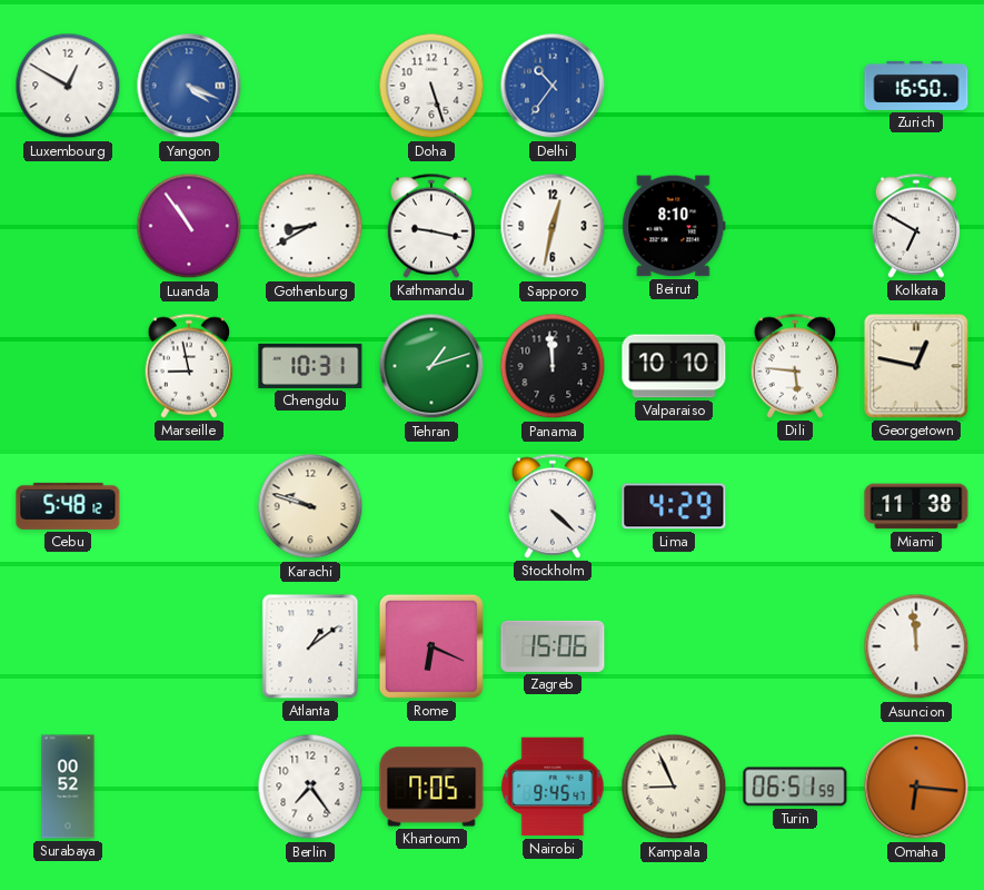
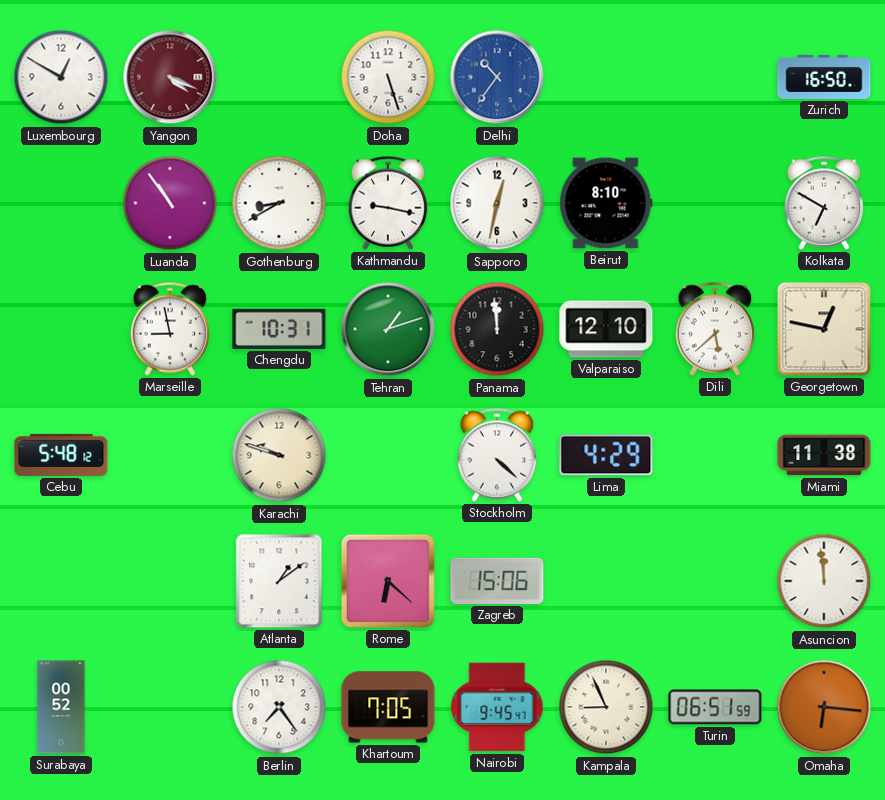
Yangon dial: blue -> burgundy (170, 77)
Valparaiso: 10:10 -> 12:10 (606, 329)
Dili: 5:46 -> 5:38 (715, 329)
Rome: 6:19 -> 6:22 (388, 581)
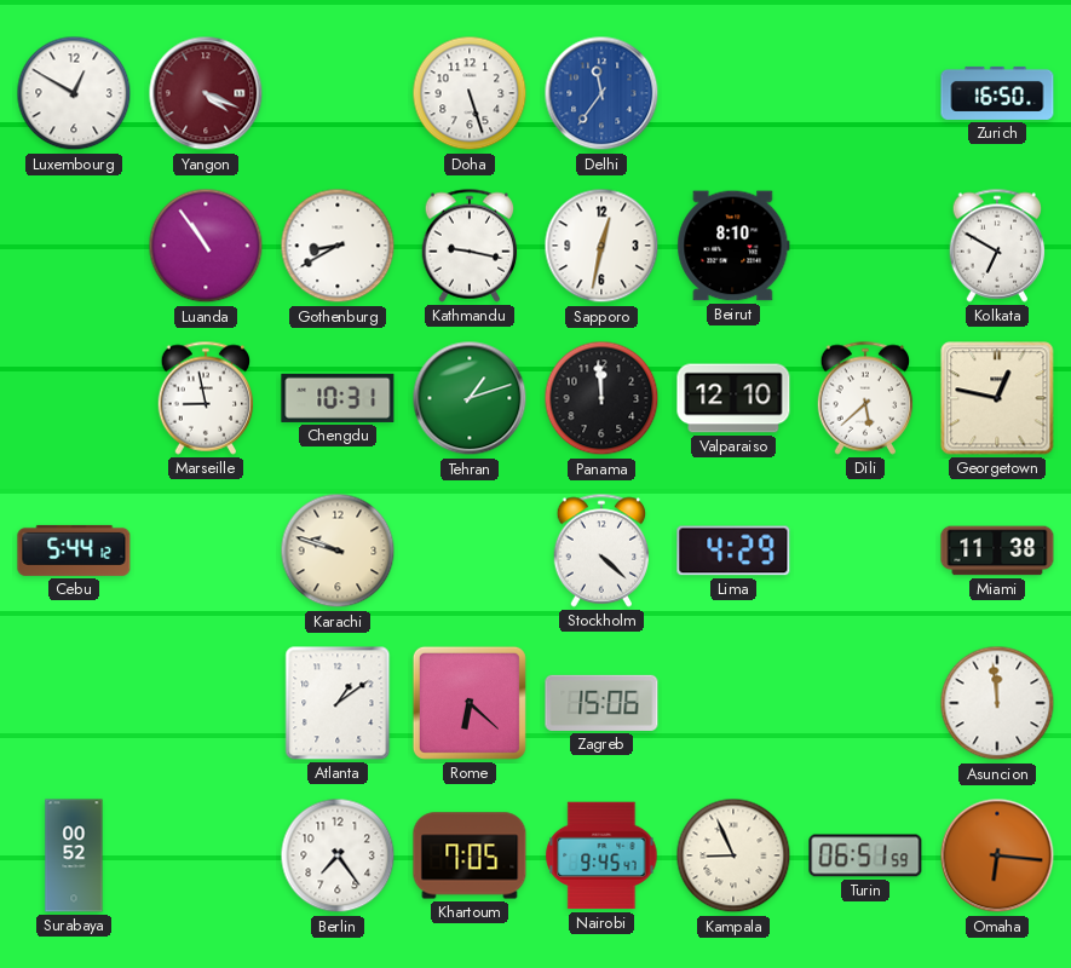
Delhi: 10:36 -> 11:36 (601, 93)
Cebu: 5:48 -> 5:44 (74, 551)
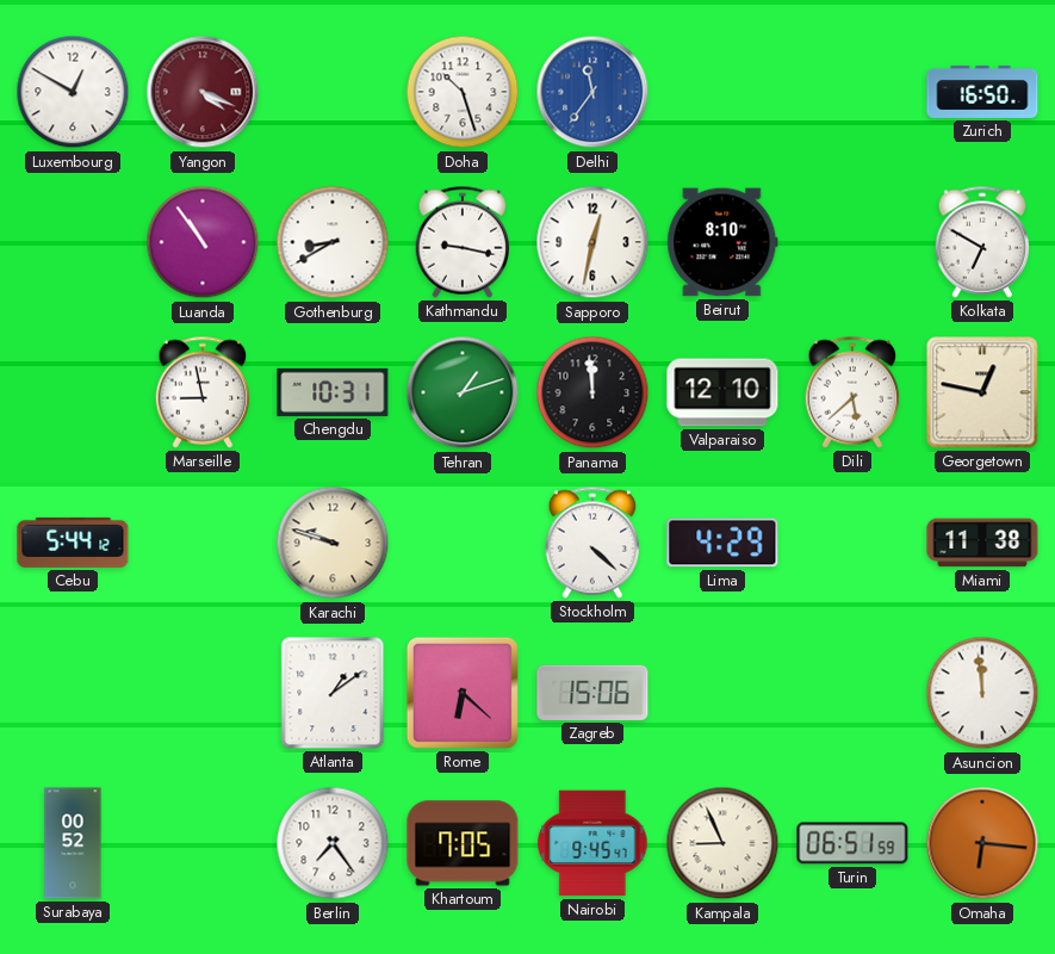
Doha: 5:27 -> 10:27 (463, 92)
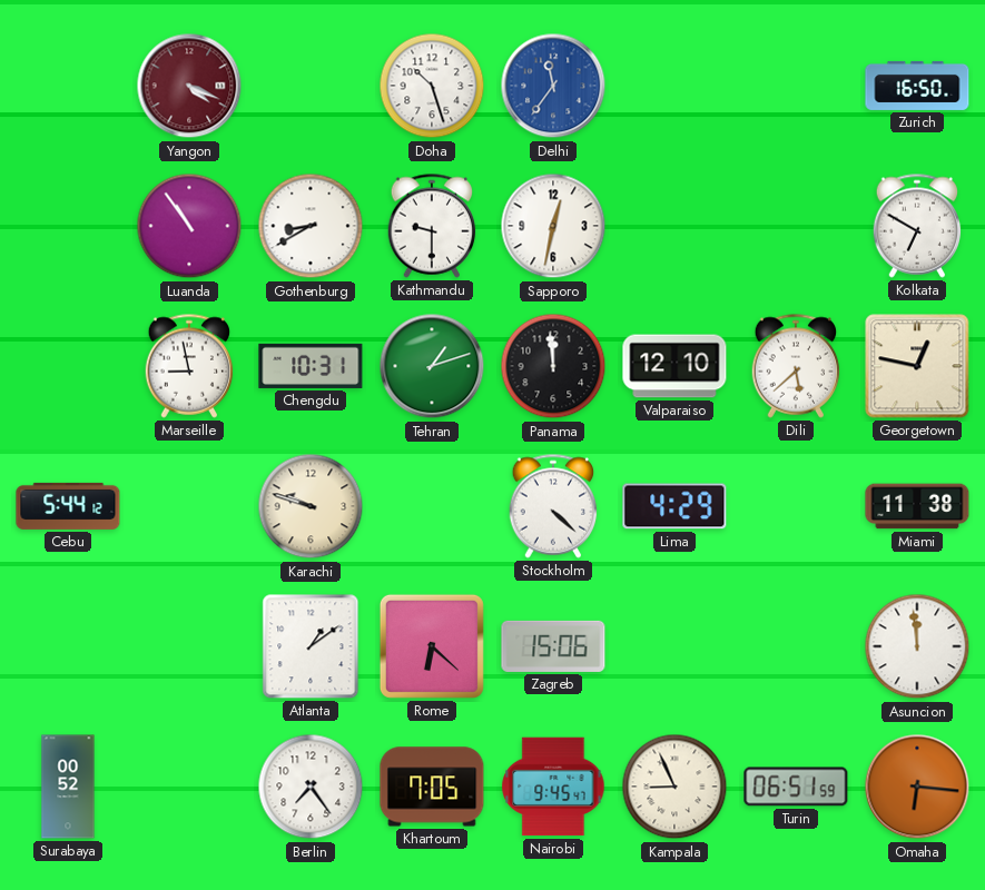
Luxembourg: 12:50 -> none (73, 92)
Kathmandu: 9:17 -> 9:30 (432, 226)
Beirut: 8:10 -> none (722, 242)
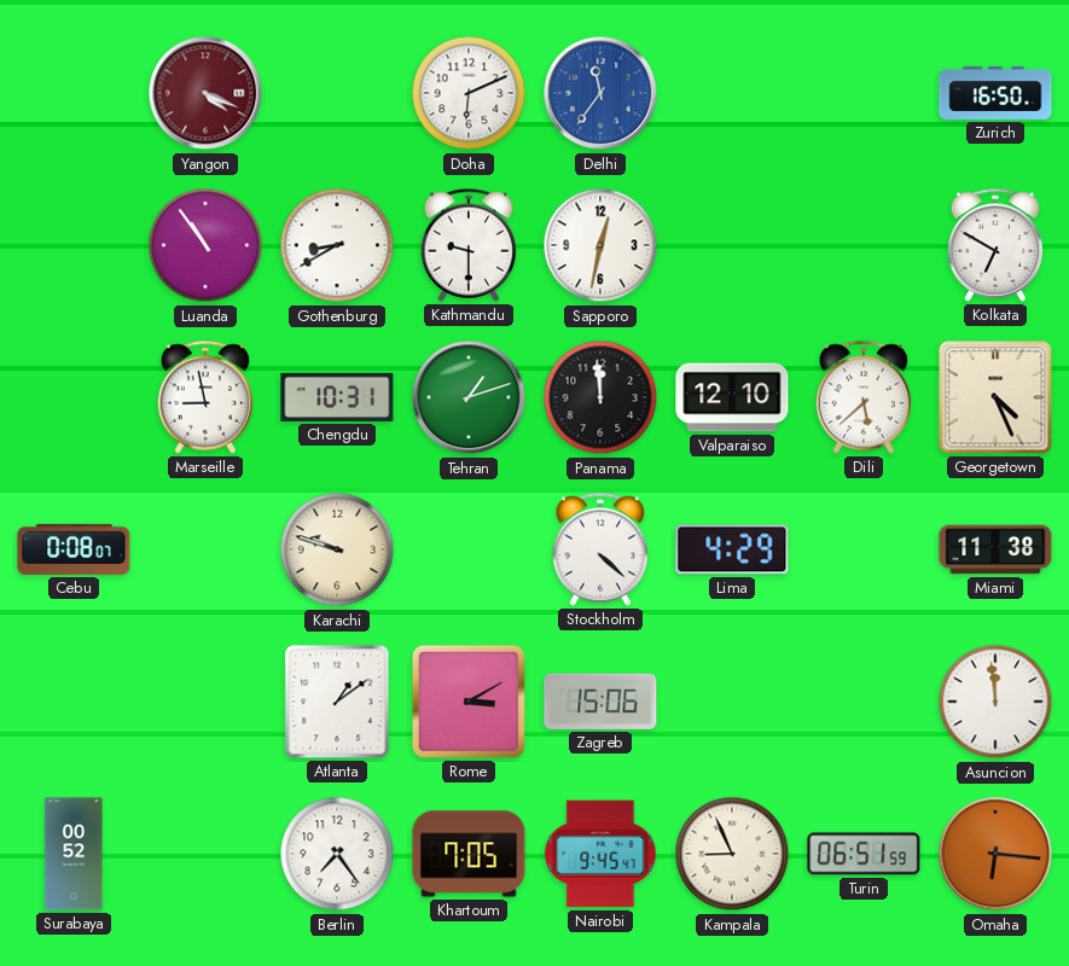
Doha: 10:27 -> 6:11 (469, 93)
Georgetown: 12:47 -> 4:26 (995, 397)
Cebu: 5:44 -> 0:08 (74, 549)
Rome: 6:22 -> 3:10 (469, 702)
